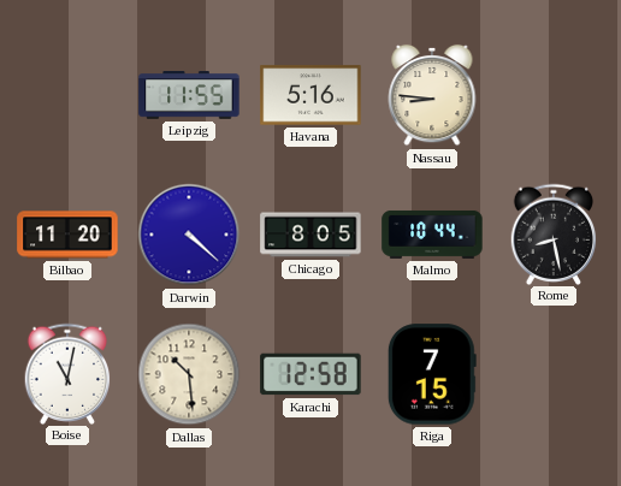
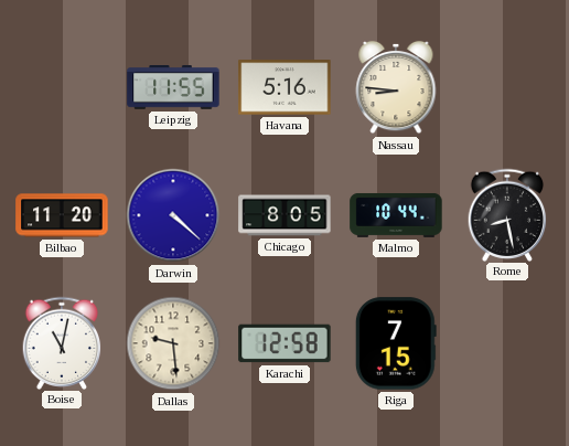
Dallas: 10:29 -> 9:29 (173, 343)
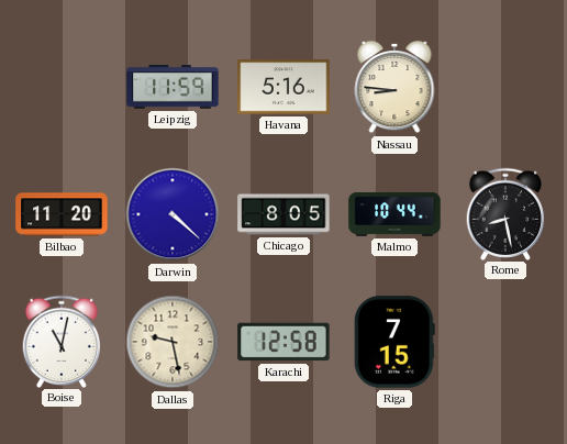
Leipzig: 11:55 -> 11:59 (173, 88)
Dallas: 9:29 -> 9:28 (173, 342)
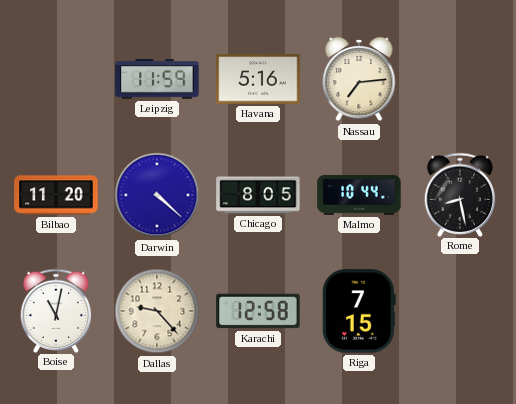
Nassau: 8:46 -> 7:14 (359, 79)
Dallas: 9:28 -> 9:23 (157, 311)
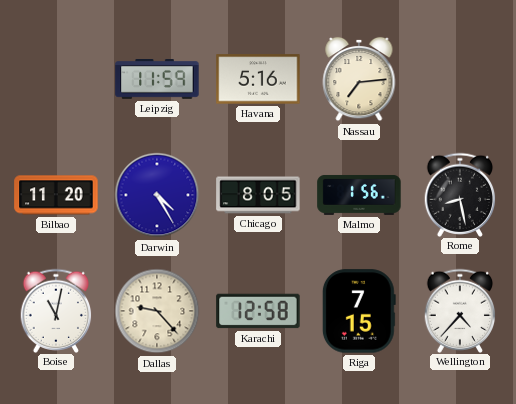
Darwin: 4:22 -> 4:25 (157, 195)
Malmo: 10:44 -> 1:56 (359, 195)
Wellington: none -> 4:37 (460, 310)
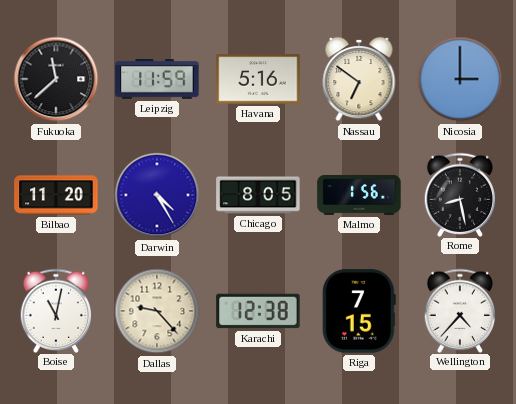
Fukuoka: none -> 11:38 (56, 79)
Nassau: 7:14 -> 6:51 (359, 79)
Nicosia: none -> 3:00 (460, 79)
Karachi: 12:58 -> 12:38 (258, 311)
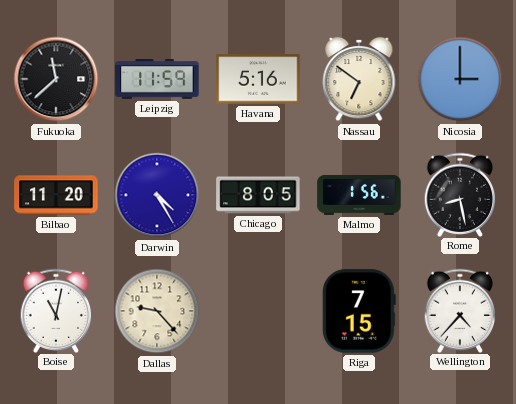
Karachi: 12:38 -> none (258, 311)
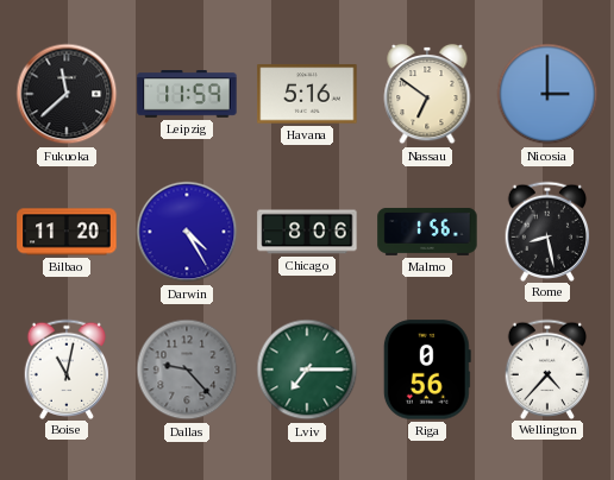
Chicago: 8:05 -> 8:06 (307, 232)
Dallas dial: cream -> grey (187, 370)
Lviv: none -> 7:15 (307, 370)
Riga: 7:15 -> 0:56 (427, 370)
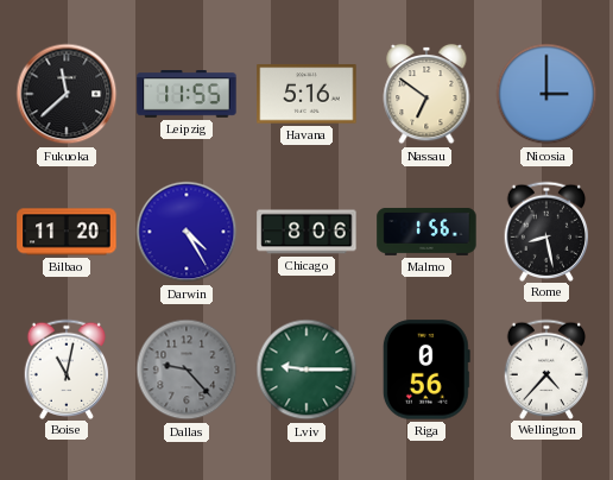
Leipzig: 11:59 -> 11:55 (187, 95)
Lviv: 7:15 -> 9:15 (306, 370)
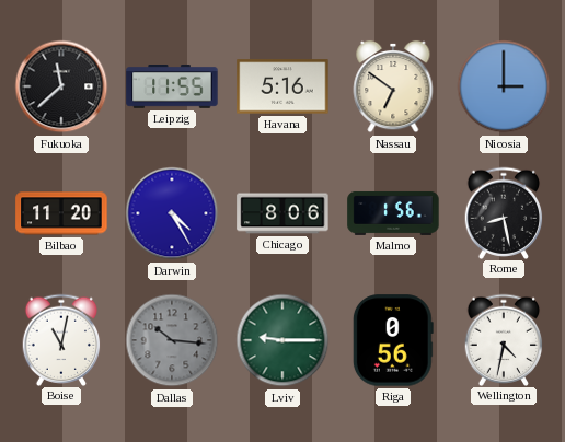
Dallas: 9:23 -> 10:16 (172, 340)
Wellington: 4:37 -> 4:32 (504, 339)
